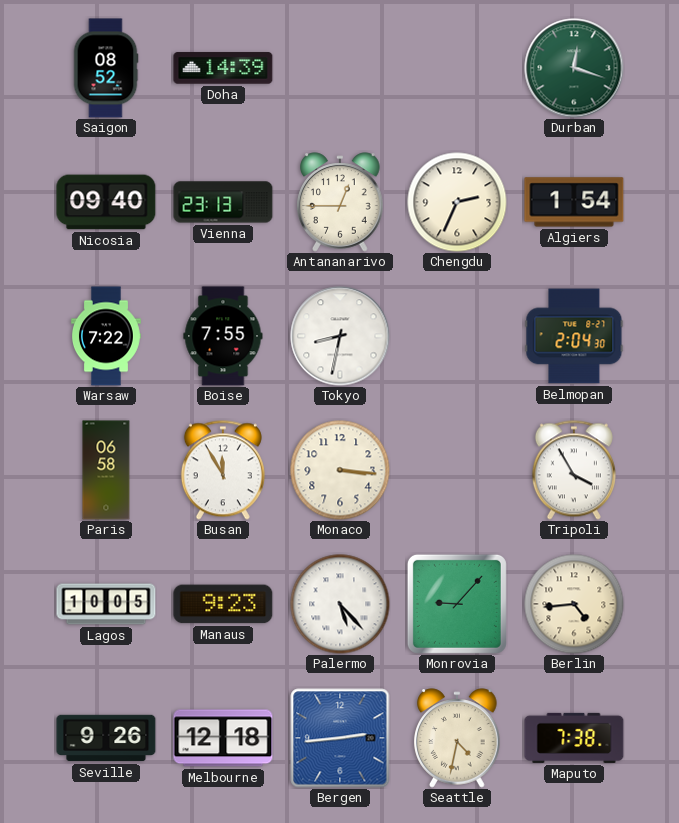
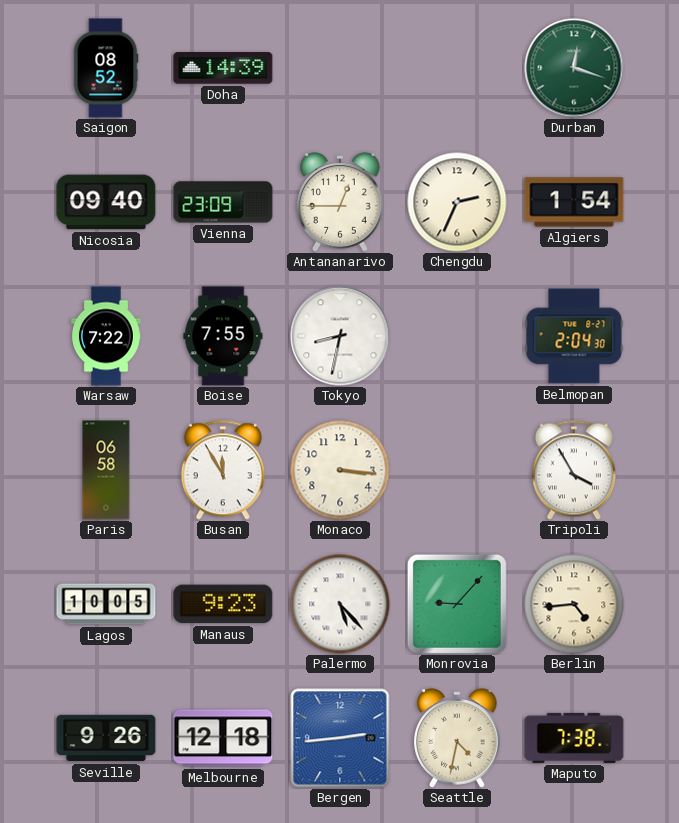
Vienna: 23:13 -> 23:09 (223, 202)
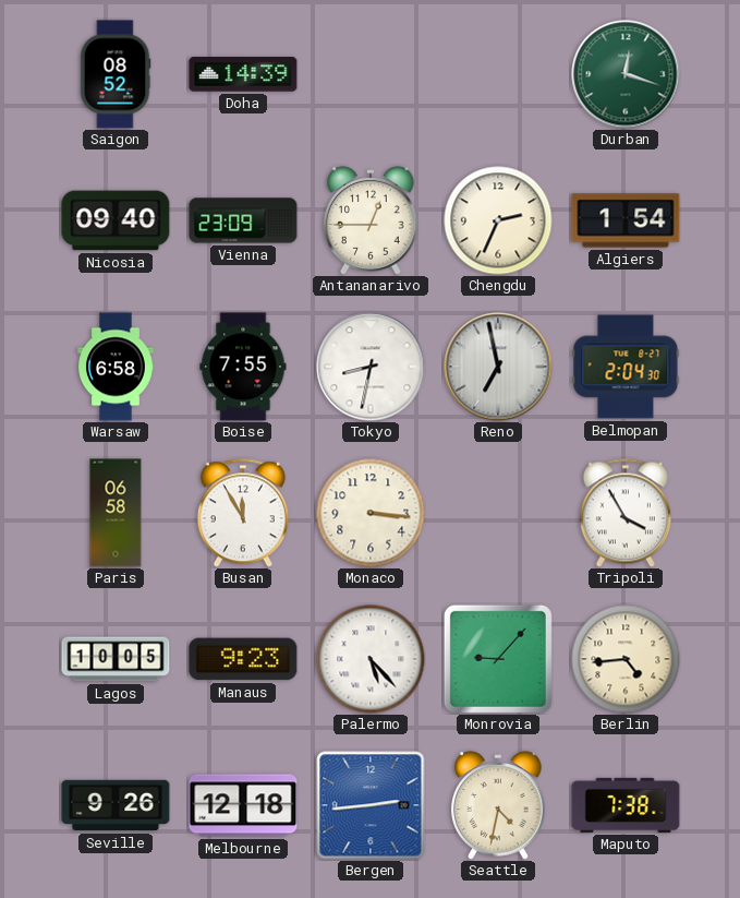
Warsaw: 7:22 -> 6:58 (117, 367)
Reno: none -> 6:58 (498, 367)
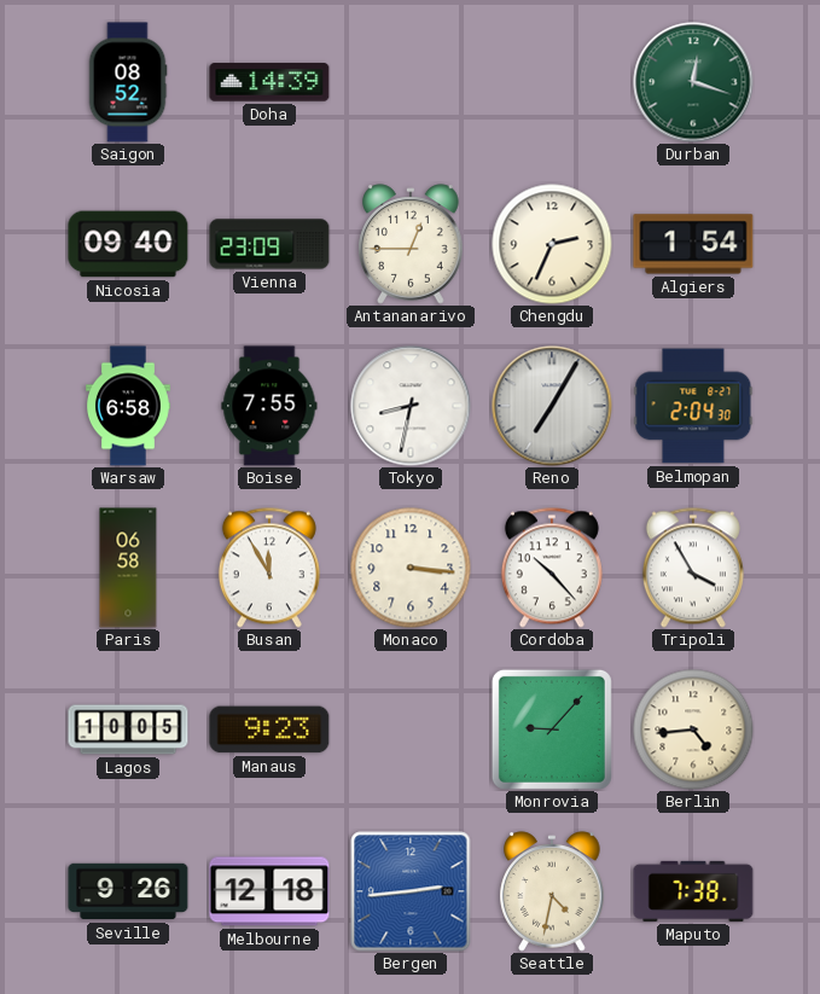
Reno: 6:58 -> 7:05 (552, 406)
Cordoba: none -> 10:23 (552, 568)
Palermo: 5:23 -> none (371, 659)
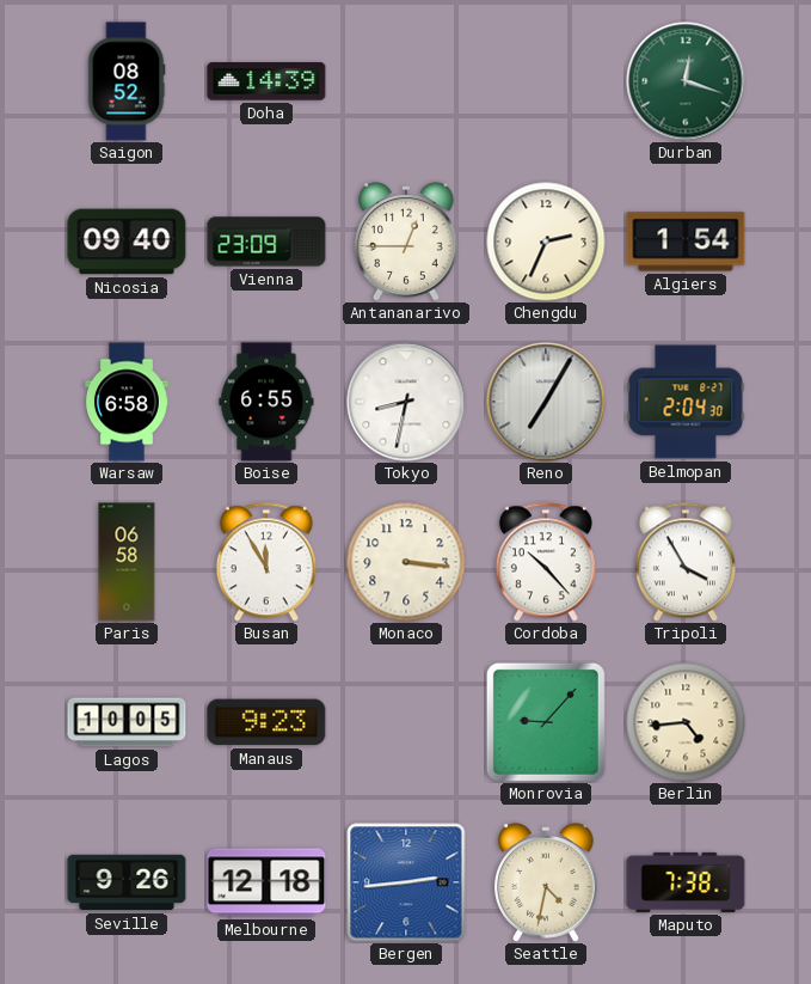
Boise: 7:55 -> 6:55 (266, 402)
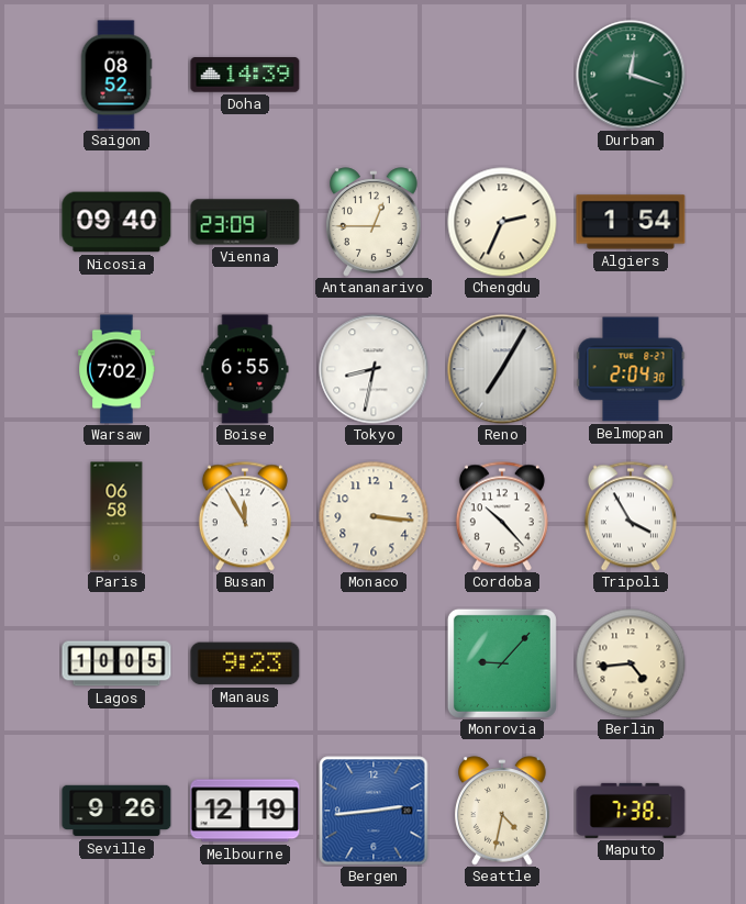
Warsaw: 6:58 -> 7:02 (118, 369)
Melbourne: 12:18 -> 12:19 (245, 811)
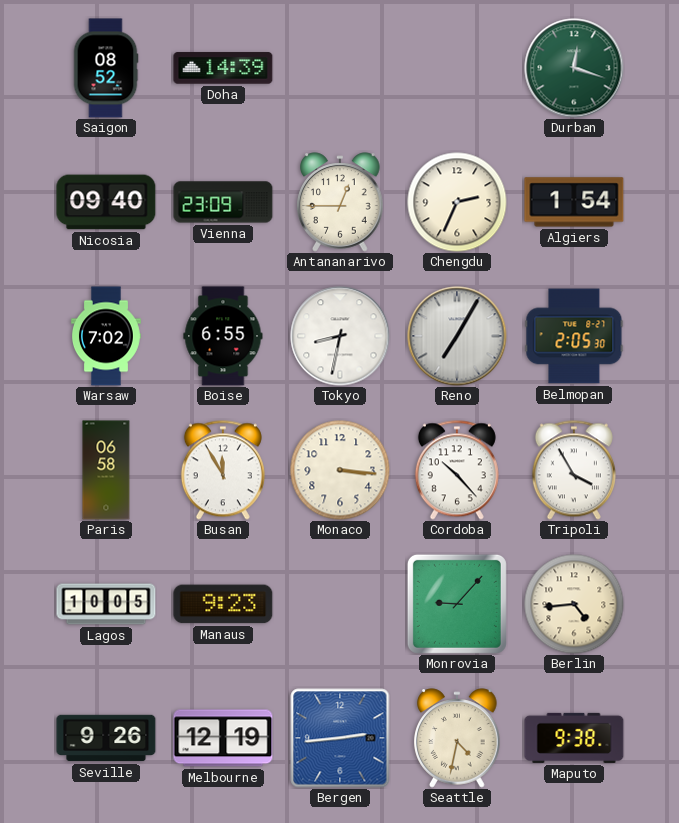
Belmopan: 2:04 -> 2:05 (574, 336)
Maputo: 7:38 -> 9:38 (574, 738)
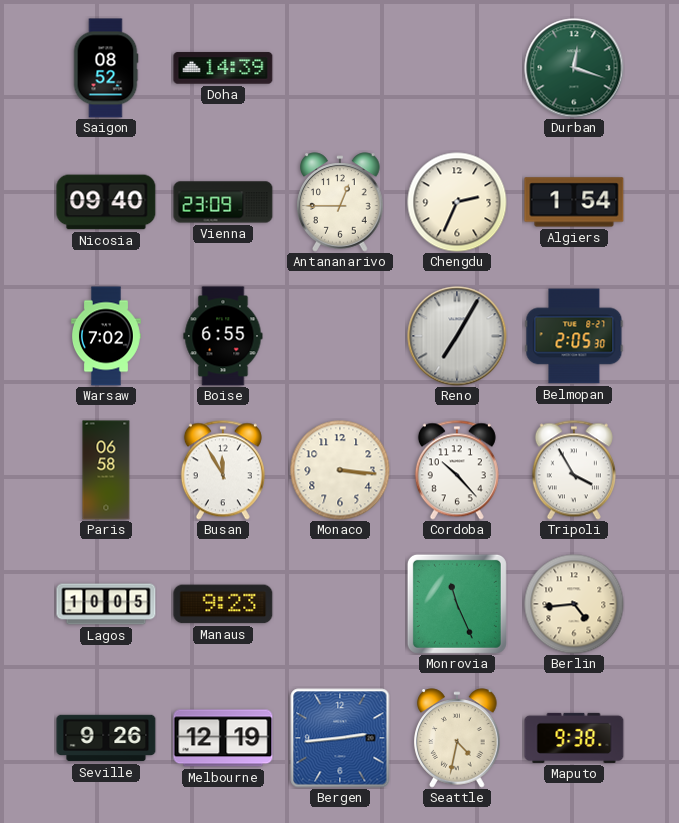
Tokyo: 8:32 -> none (340, 336)
Monrovia: 9:07 -> 11:26 (457, 604)
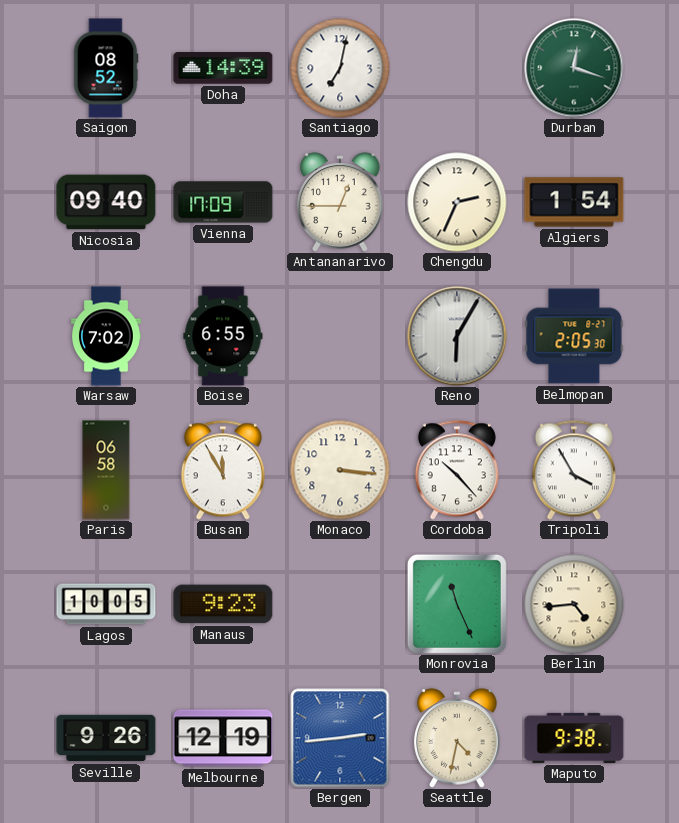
Santiago: none -> 7:02 (340, 68)
Vienna: 23:09 -> 17:09 (223, 202)
Reno: 7:05 -> 6:05 (457, 336)
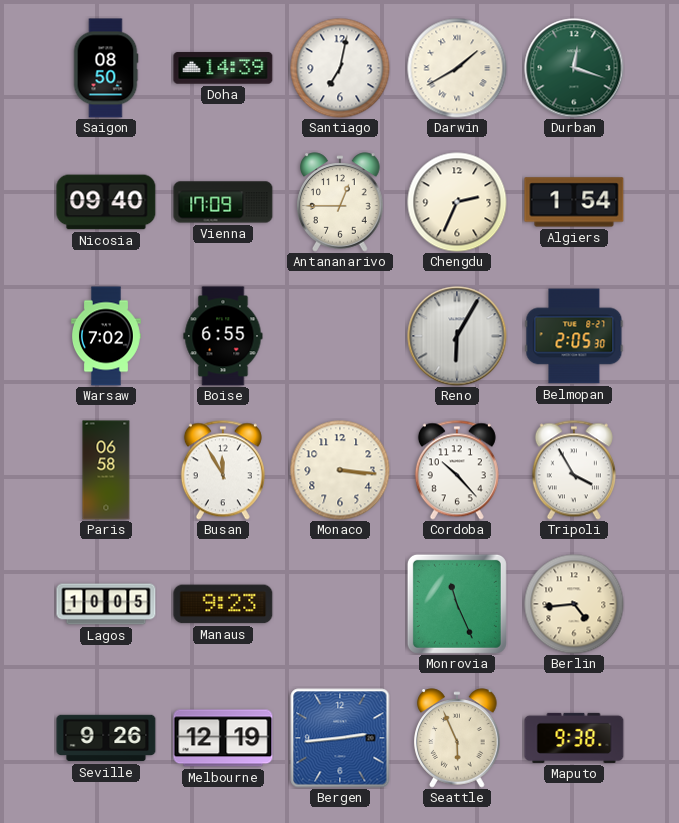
Saigon: 08:52 -> 08:50 (106, 68)
Darwin: none -> 1:40 (457, 68)
Seattle: 4:32 -> 5:56 (457, 738)
